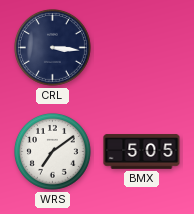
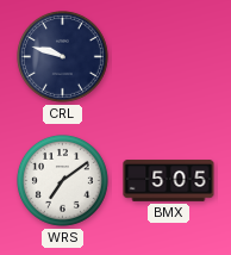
CRL: 3:16 -> 9:48 (63, 57)
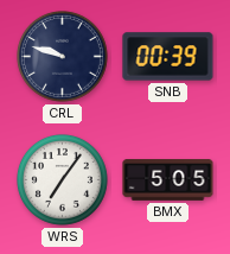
SNB: none -> 00:39 (168, 57)
WRS: 7:09 -> 7:06 (63, 180)
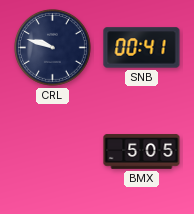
SNB: 00:39 -> 00:41 (142, 48)
WRS: 7:06 -> none (63, 180)
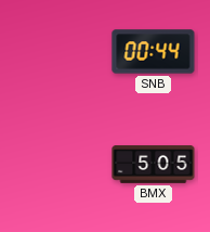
CRL: 9:48 -> none (53, 48)
SNB: 00:41 -> 00:44 (154, 52)
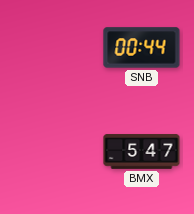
BMX: 5:05 -> 5:47 (142, 152)
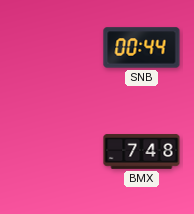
BMX: 5:47 -> 7:48 (142, 152)
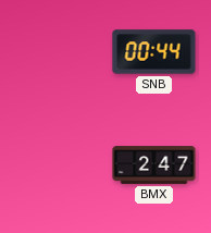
BMX: 7:48 -> 2:47 (154, 165)
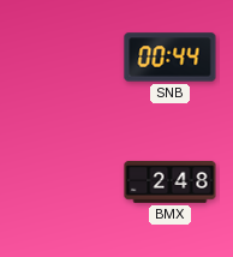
BMX: 2:47 -> 2:48 (171, 183)
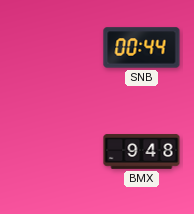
BMX: 2:48 -> 9:48 (142, 152)
